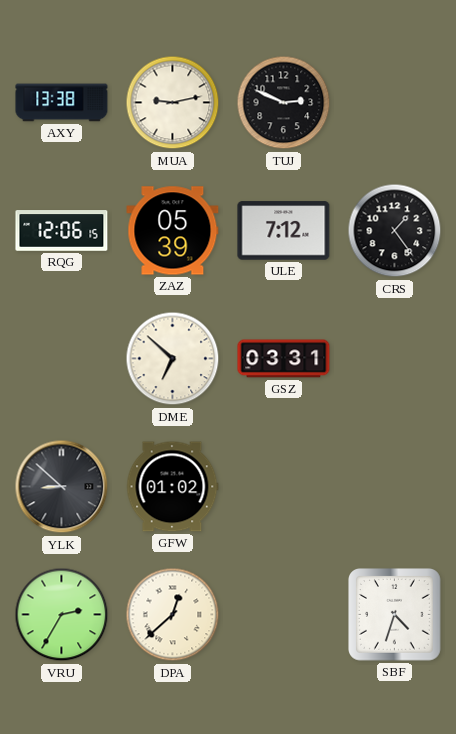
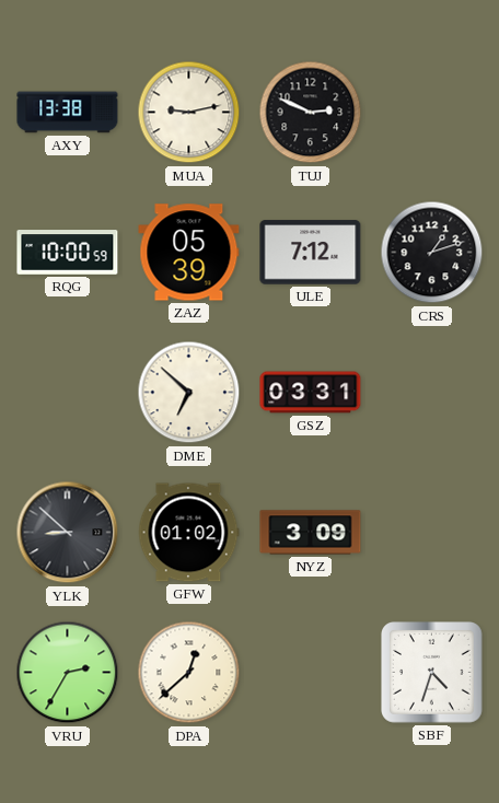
RQG: 12:06 -> 10:00 (68, 253)
CRS: 1:24 -> 1:12 (432, 253)
NYZ: none -> 3:09 (311, 533)
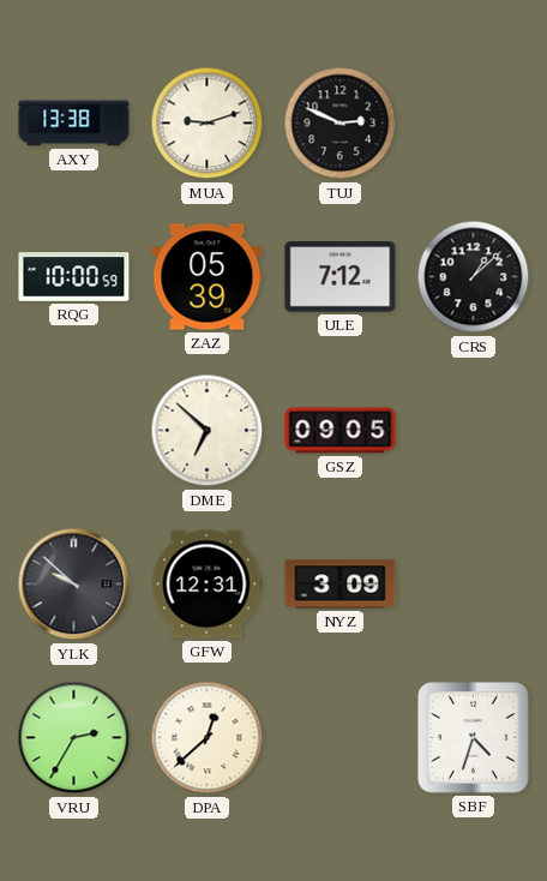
MUA: 9:13 -> 9:12 (208, 124)
CRS: 1:12 -> 1:08 (474, 277)
GSZ: 03:31 -> 09:05 (341, 431)
YLK: 8:52 -> 9:52 (74, 585)
GFW: 01:02 -> 12:31 (206, 585)
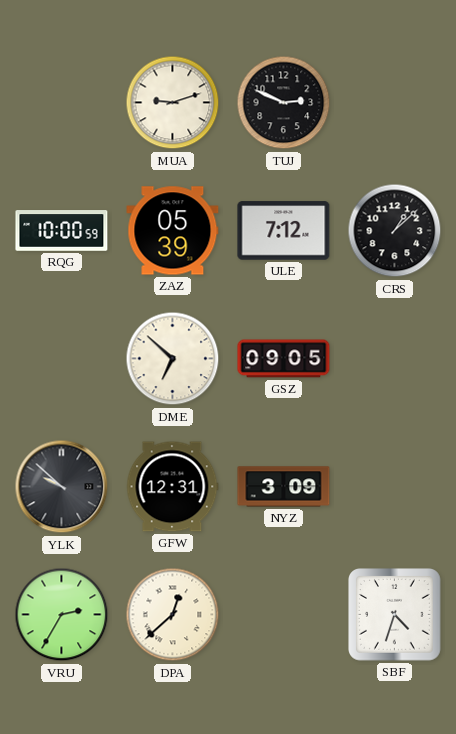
AXY: 13:38 -> none (74, 124)
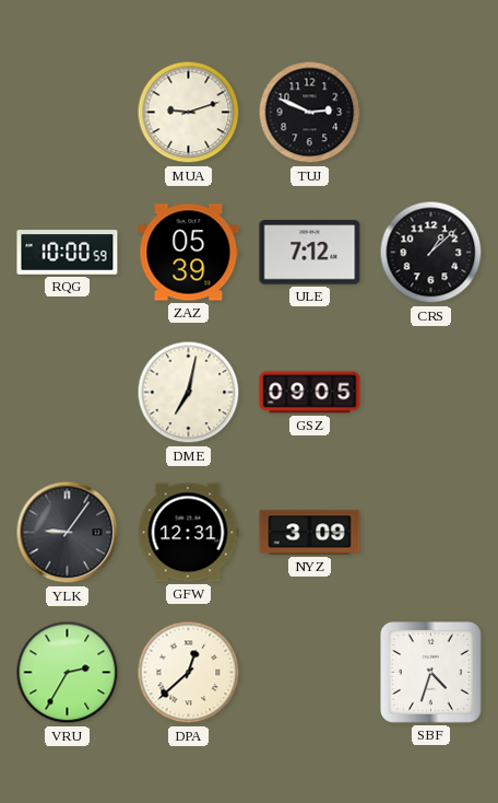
DME: 6:52 -> 7:02 (189, 393)
YLK: 9:52 -> 9:06 (68, 533)
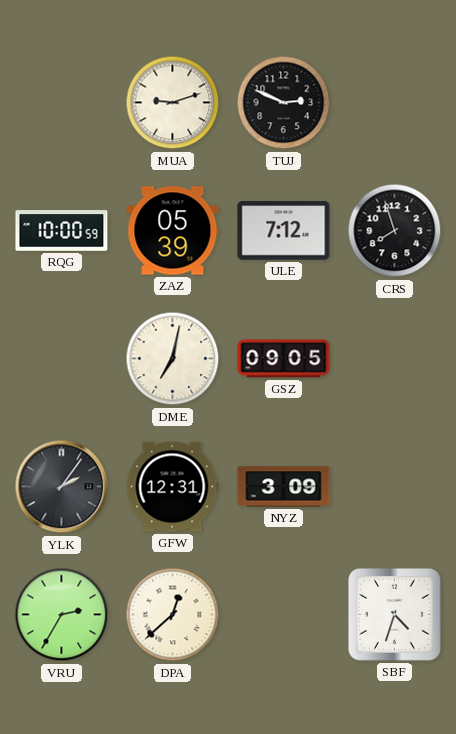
CRS: 1:08 -> 7:57 (395, 231)
YLK: 9:06 -> 2:06 (62, 487)
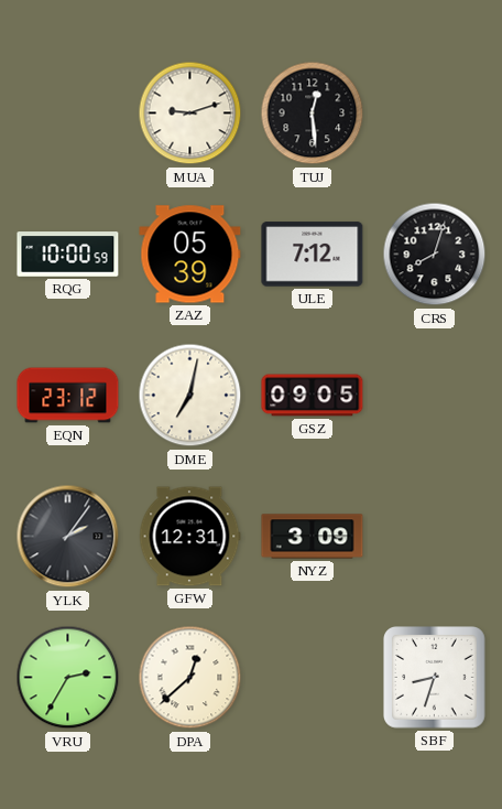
TUJ: 2:49 -> 12:29 (313, 114)
CRS: 7:57 -> 8:03 (435, 255)
EQN: none -> 23:12 (68, 396)
SBF: 4:33 -> 8:33 (435, 678)
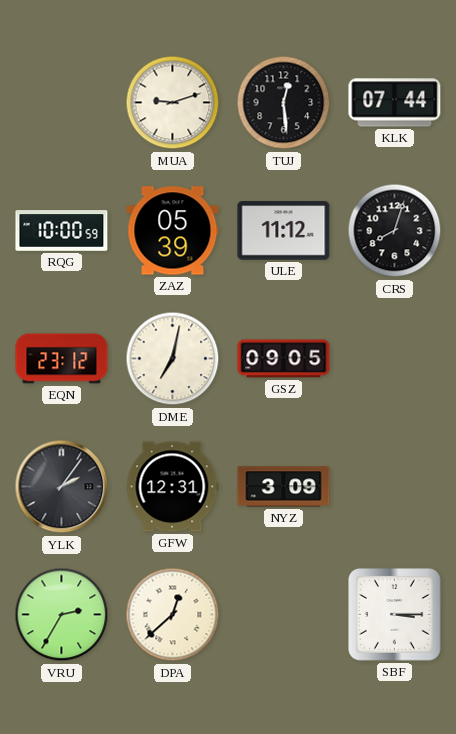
KLK: none -> 07:44 (395, 103)
ULE: 7:12 -> 11:12 (284, 231)
SBF: 8:33 -> 3:15 (395, 615)
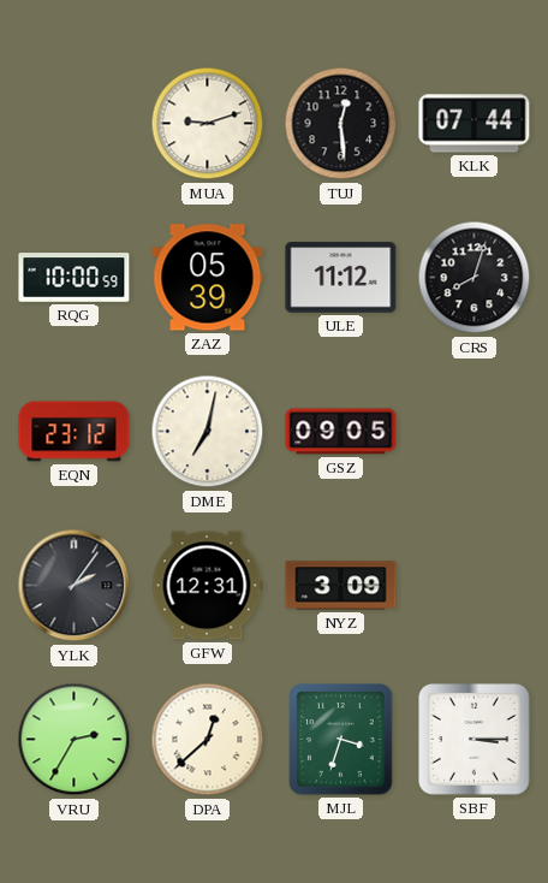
MJL: none -> 3:33 (341, 740)
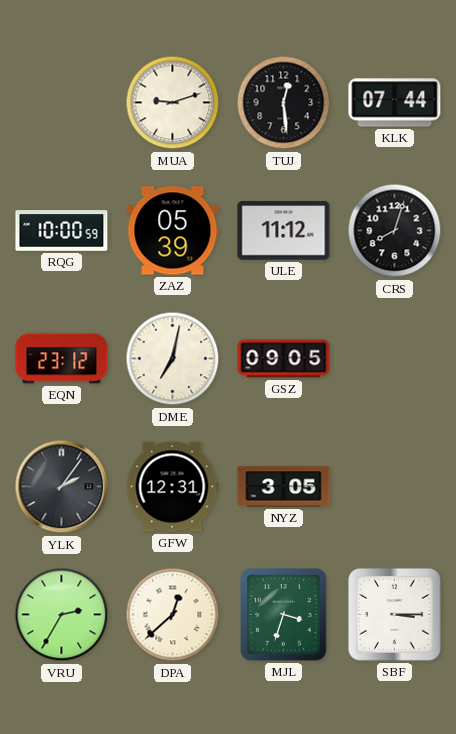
NYZ: 3:09 -> 3:05 (284, 487)
